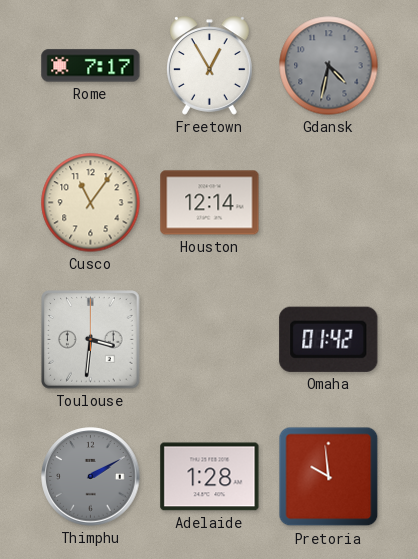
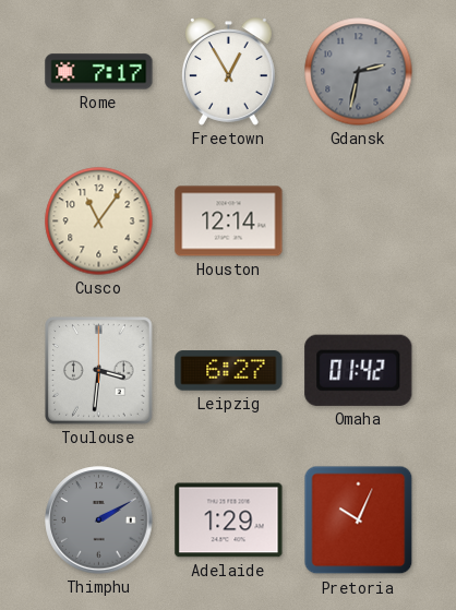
Gdansk: 4:32 -> 2:32 (359, 72)
Leipzig: none -> 6:27 (229, 371)
Adelaide: 1:28 -> 1:29 (229, 521)
Pretoria: 9:59 -> 10:04 (359, 521)
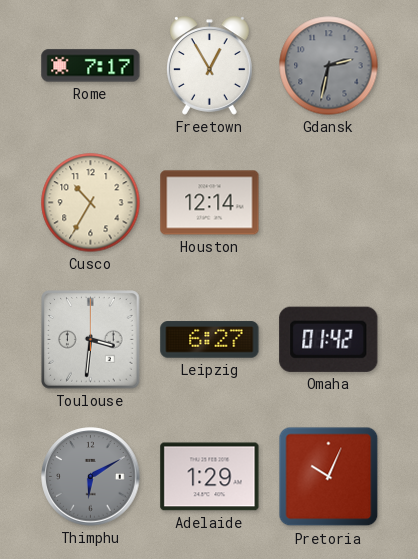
Cusco: 11:06 -> 10:35 (91, 203)
Thimphu: 2:10 -> 6:10 (91, 477)
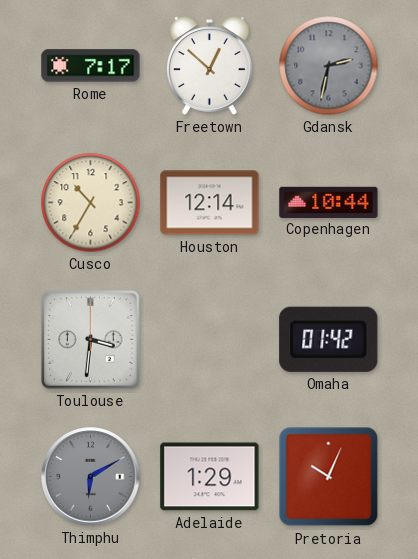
Freetown: 12:55 -> 12:52 (209, 66)
Copenhagen: none -> 10:44 (329, 202)
Leipzig: 6:27 -> none (210, 340)
